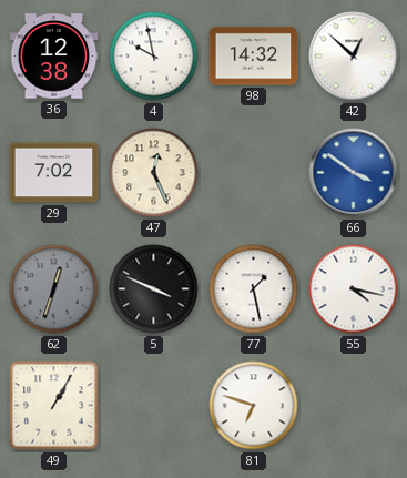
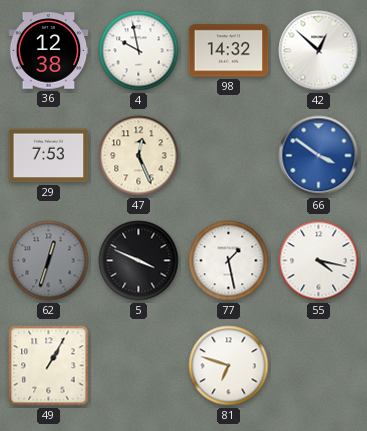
29: 7:02 -> 7:53 (49, 156)
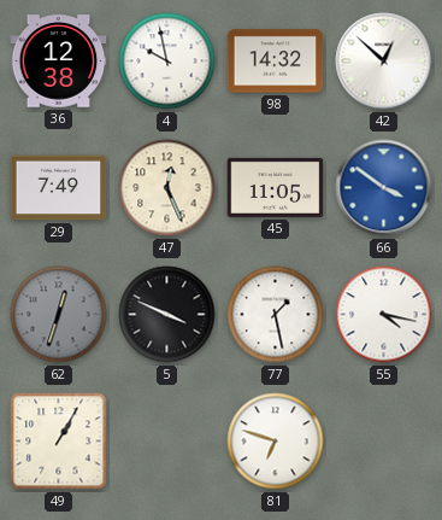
29: 7:53 -> 7:49 (59, 188)
45: none -> 11:05 (276, 187)
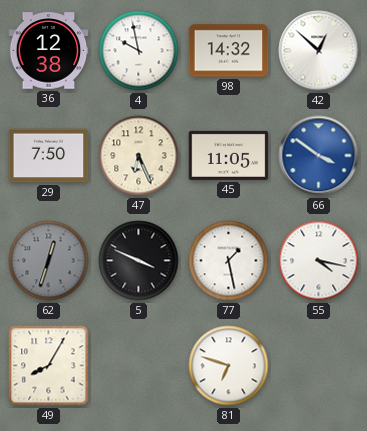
29: 7:49 -> 7:50 (49, 156)
47: 12:26 -> 6:26 (139, 156)
49: 1:05 -> 8:05 (49, 366)
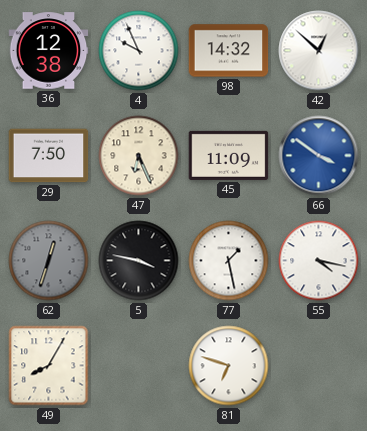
4: 9:58 -> 9:56 (139, 51)
45: 11:05 -> 11:09 (229, 155)
5: 3:49 -> 3:47 (139, 261)
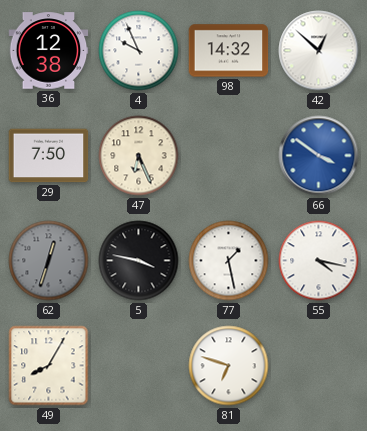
45: 11:09 -> none (229, 155)
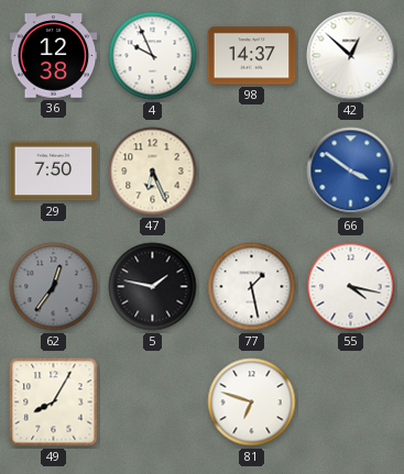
98: 14:32 -> 14:37 (252, 56)
62: 12:33 -> 12:36 (54, 287)
5: 3:47 -> 1:47 (153, 287)
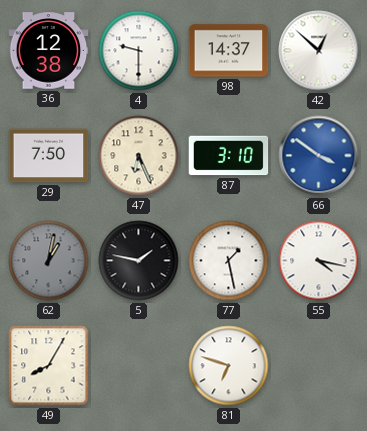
4: 9:56 -> 9:30 (139, 51)
87: none -> 3:10 (229, 156)
62: 12:36 -> 1:02 (49, 261)
